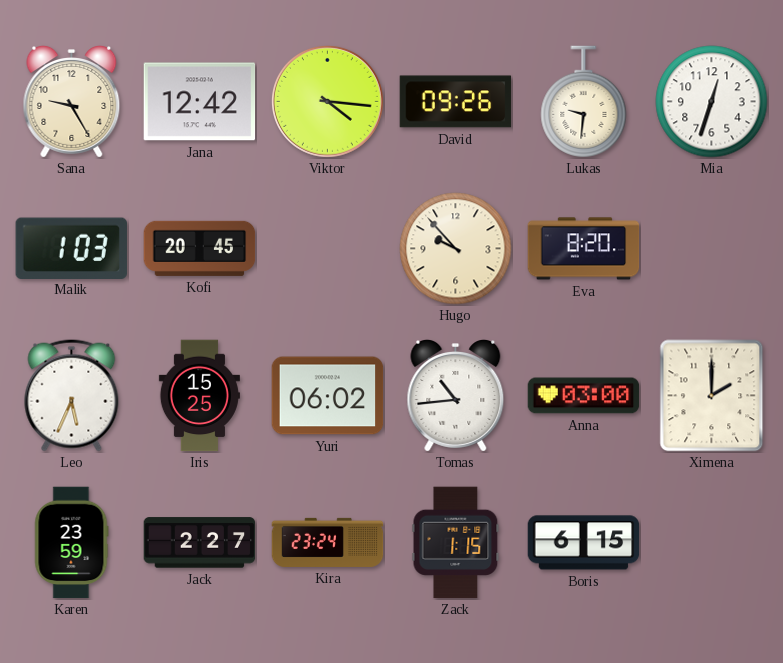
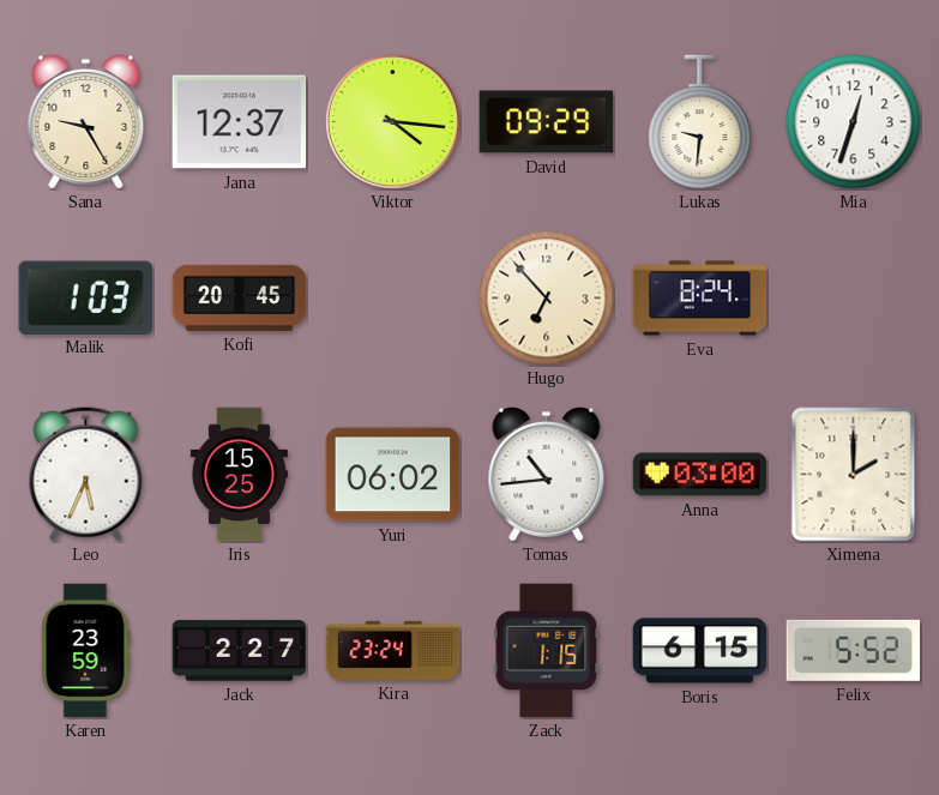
Jana: 12:42 -> 12:37 (240, 122)
David: 09:26 -> 09:29 (547, 122)
Hugo: 9:53 -> 6:53 (547, 299)
Eva: 8:20 -> 8:24 (700, 299)
Felix: none -> 5:52 (854, 650)
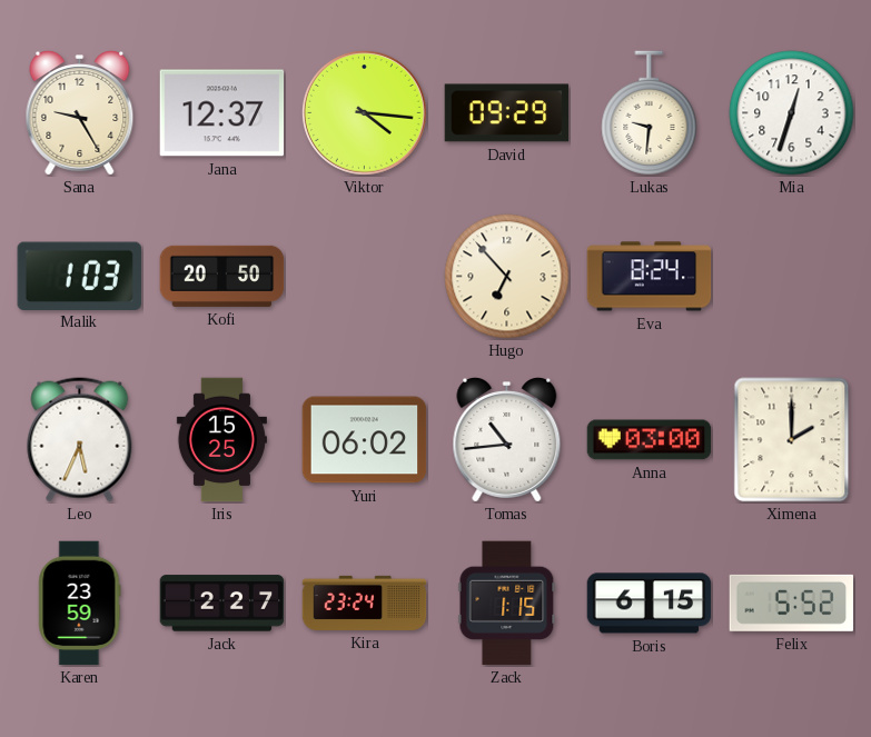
Kofi: 20:45 -> 20:50 (222, 276)
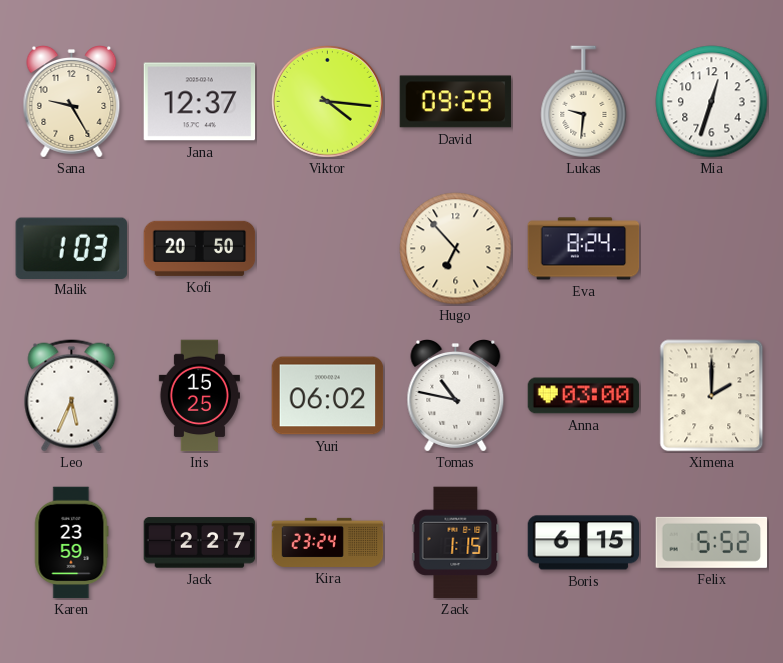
Tomas: 10:44 -> 10:47 (456, 396)
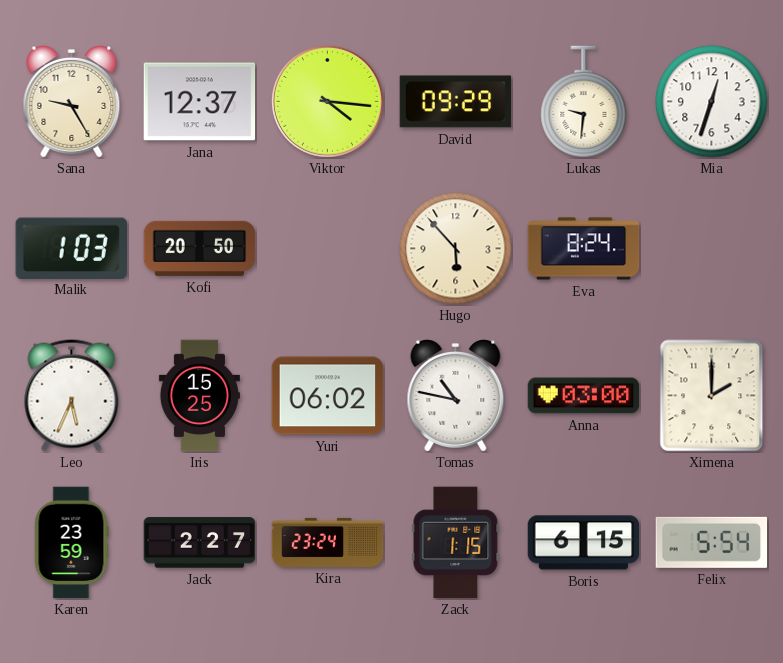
Hugo: 6:53 -> 5:53 (456, 249)
Felix: 5:52 -> 5:54 (712, 542)
